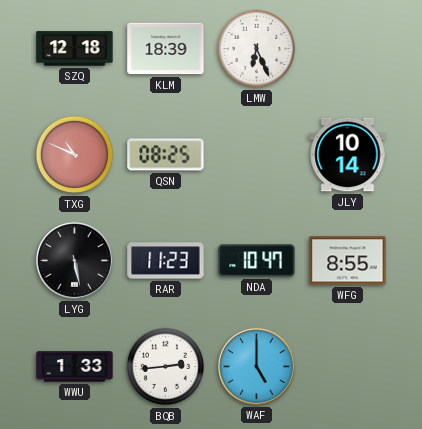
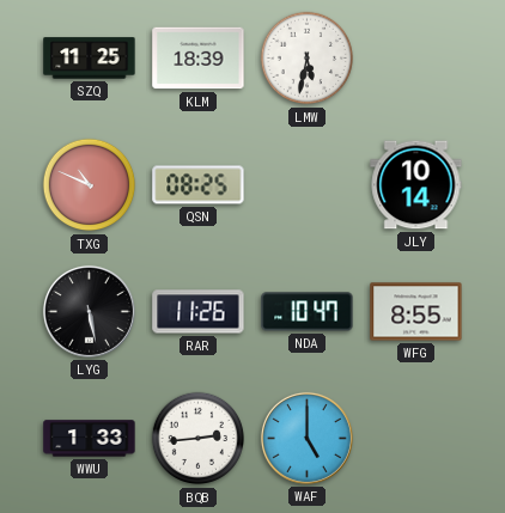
SZQ: 12:18 -> 11:25 (90, 59)
LMW: 6:26 -> 5:32 (308, 59)
RAR: 11:23 -> 11:26 (199, 312)
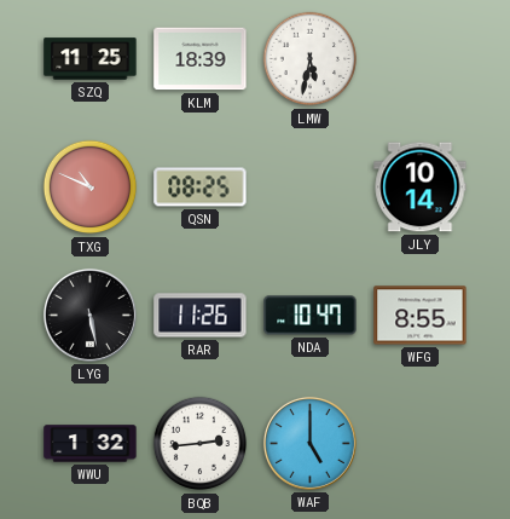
WWU: 1:33 -> 1:32 (91, 444)
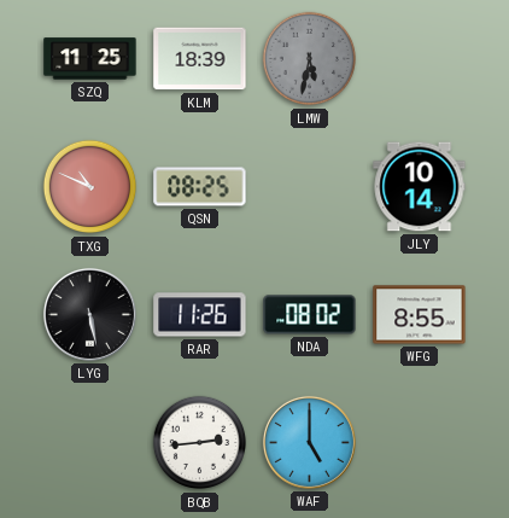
LMW dial: white -> grey (310, 59)
NDA: 10:47 -> 08:02 (310, 315)
WWU: 1:32 -> none (91, 444)
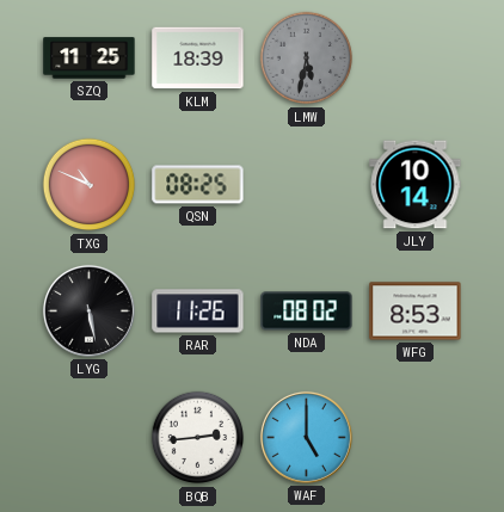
WFG: 8:55 -> 8:53 (416, 311)
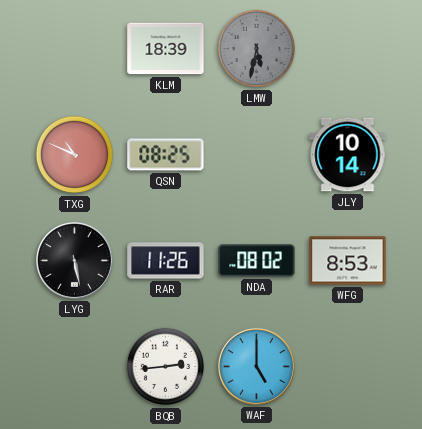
SZQ: 11:25 -> none (90, 58)
